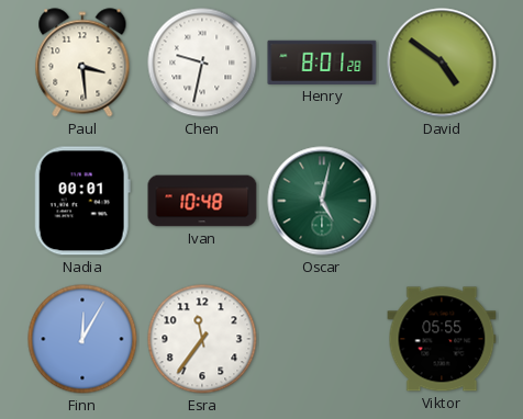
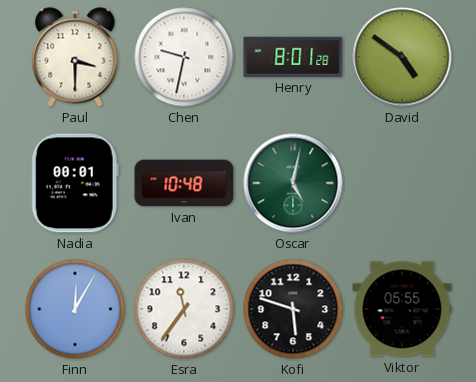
Paul: 3:29 -> 3:30 (75, 57)
Kofi: none -> 5:48 (293, 309)
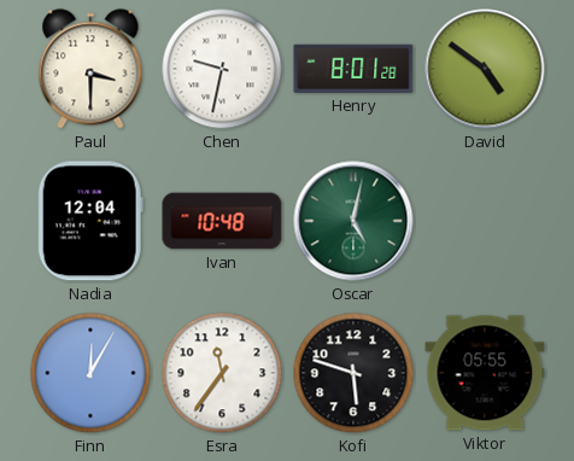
Nadia: 00:01 -> 12:04 (90, 221)
